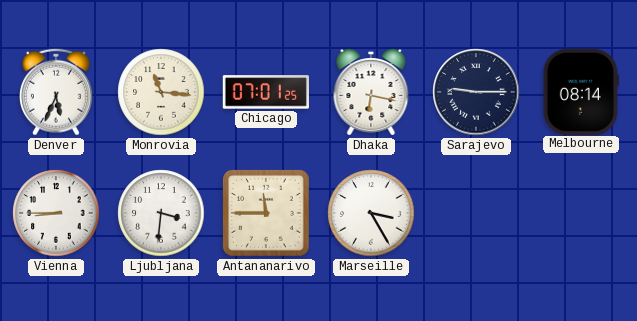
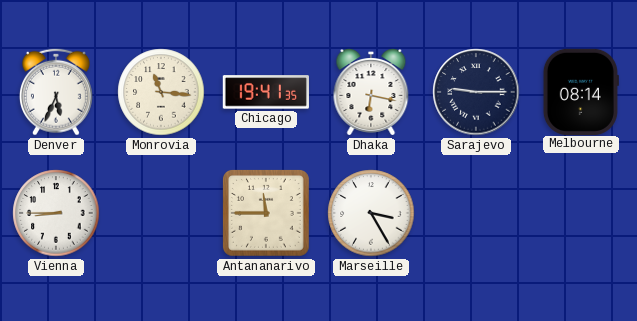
Chicago: 07:01 -> 19:41 (266, 92)
Ljubljana: 3:31 -> none (161, 213)
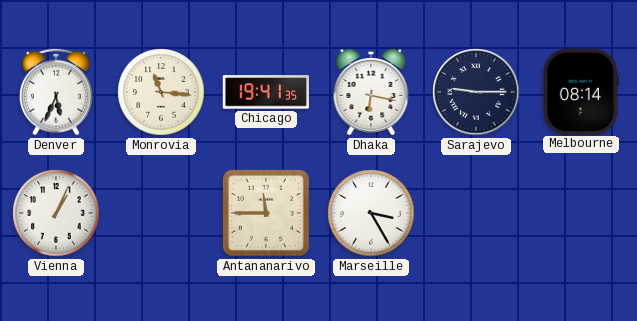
Vienna: 8:45 -> 1:04 (56, 213)
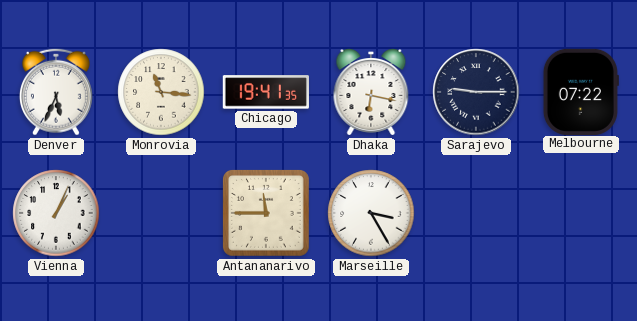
Melbourne: 08:14 -> 07:22 (581, 91)
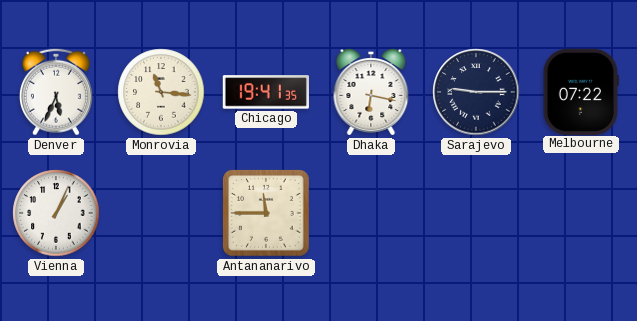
Marseille: 3:25 -> none (371, 213)
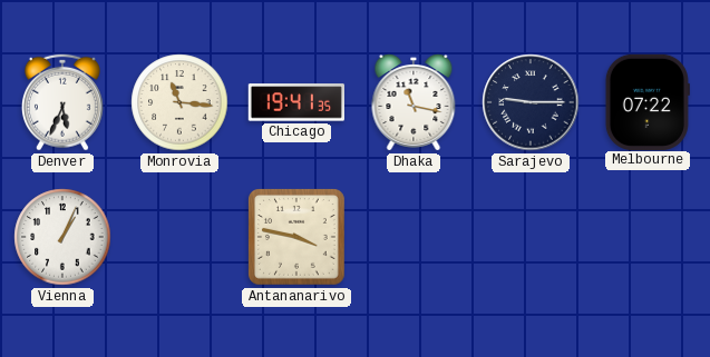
Dhaka: 6:17 -> 11:17 (414, 103)
Antananarivo: 11:45 -> 3:47 (296, 237)
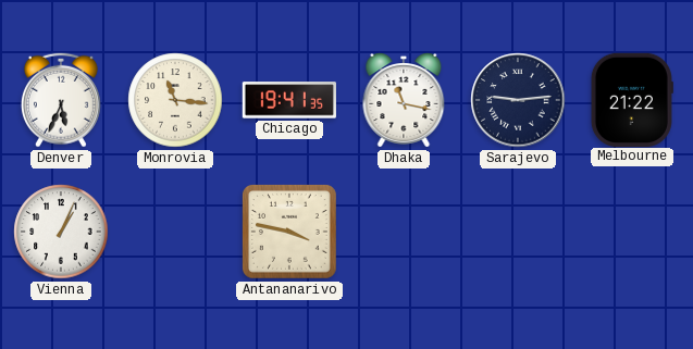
Sarajevo: 9:15 -> 9:14 (518, 100)
Melbourne: 07:22 -> 21:22 (632, 99)
